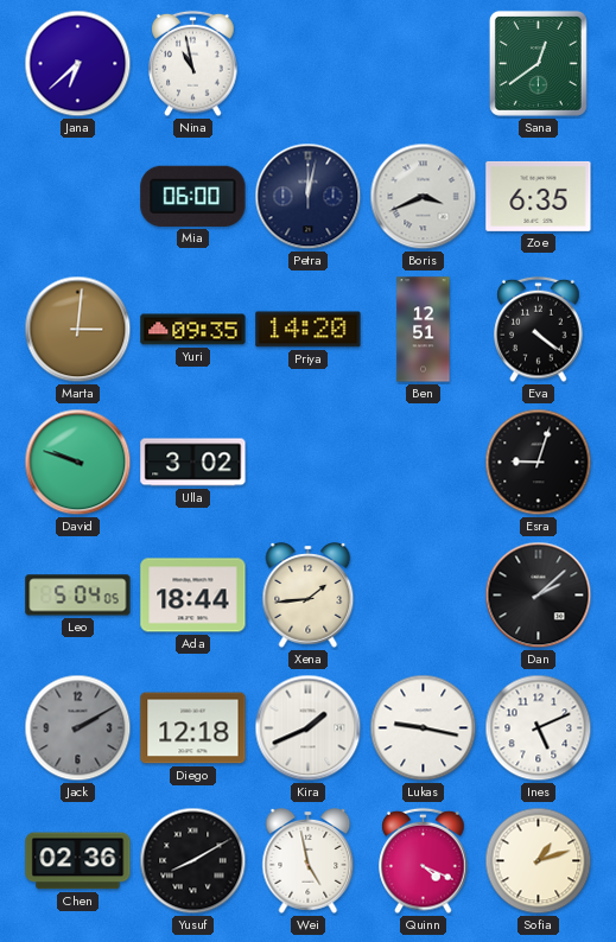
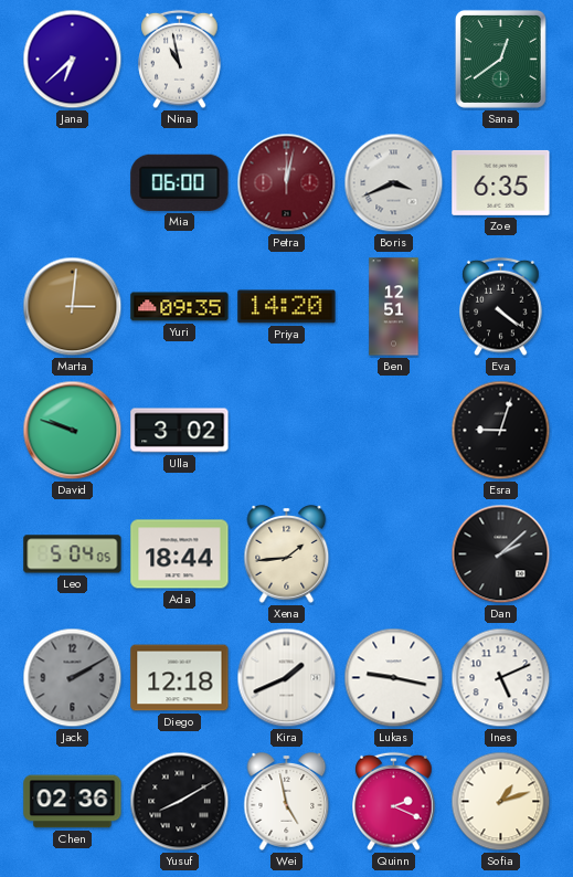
Petra dial: navy -> burgundy (287, 183)
Quinn: 4:19 -> 2:19 (394, 802)
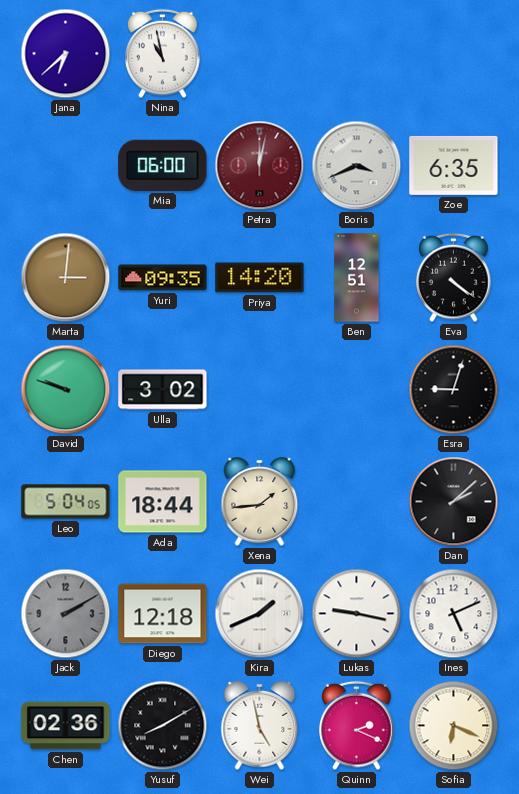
Sana: 12:39 -> none (500, 59)
Sofia: 1:12 -> 6:19 (454, 726)
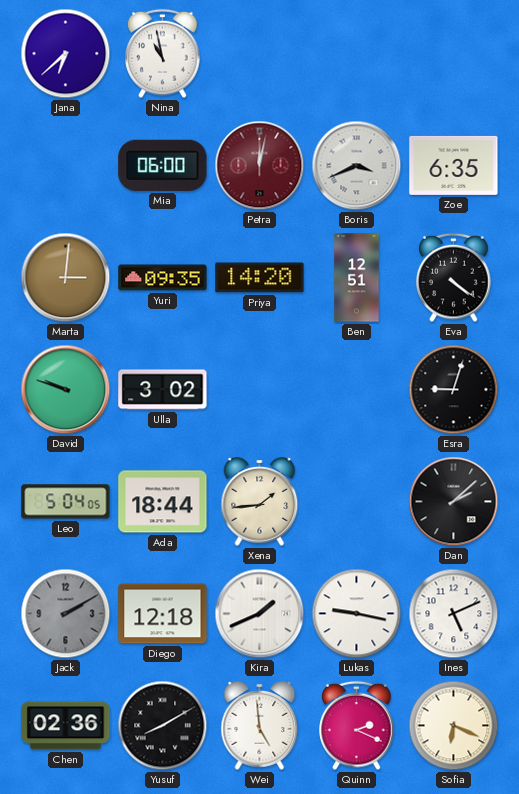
Wei: 4:58 -> 4:59 (260, 726)
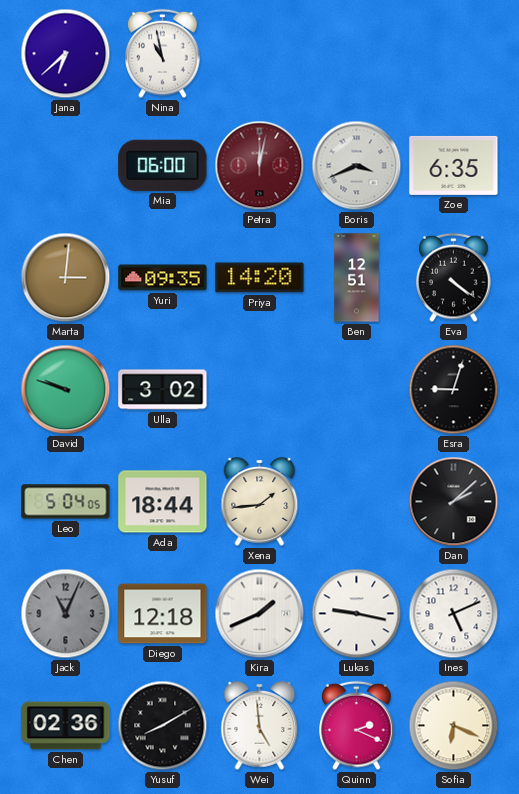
Jack: 2:10 -> 11:04 (66, 614)
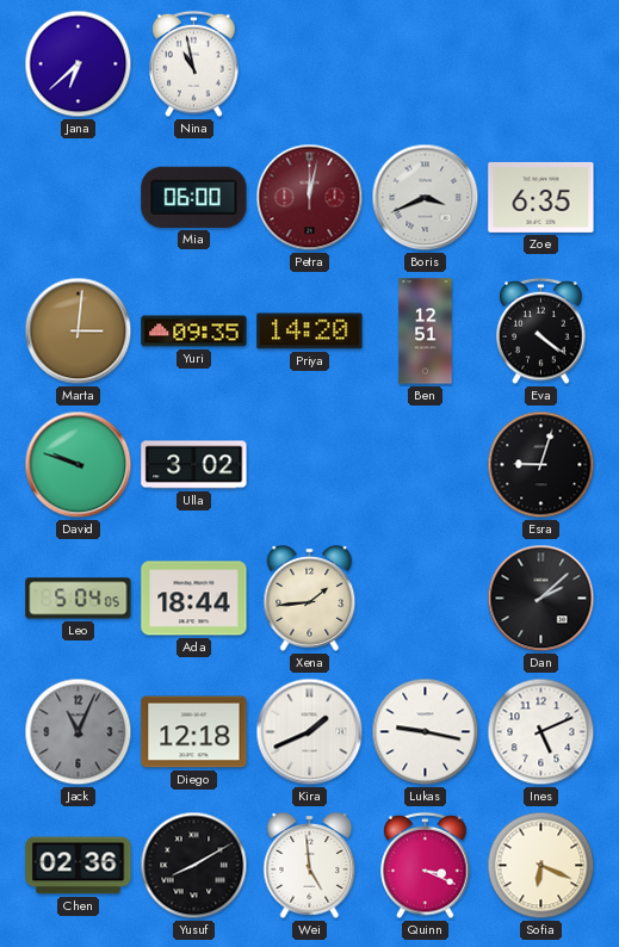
Quinn: 2:19 -> 3:19 (426, 866)
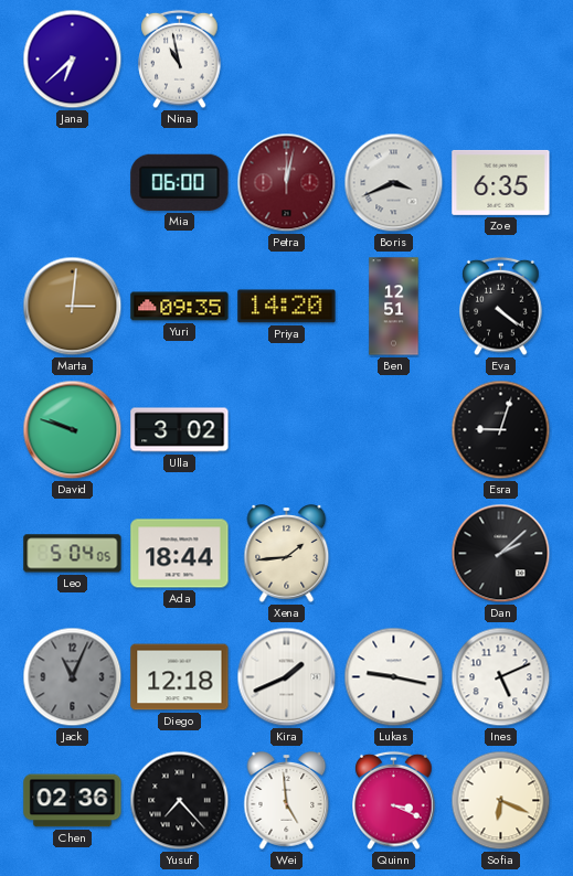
Yusuf: 8:10 -> 7:23 (180, 801)
